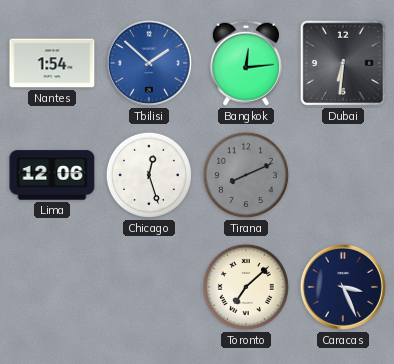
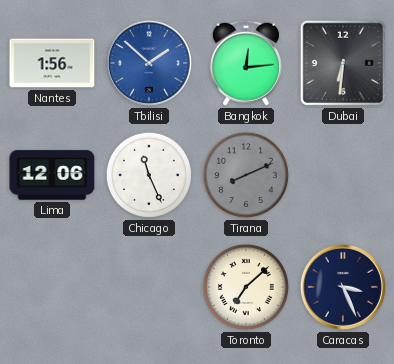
Nantes: 1:54 -> 1:56 (52, 63)
Chicago: 12:27 -> 11:26 (149, 175)
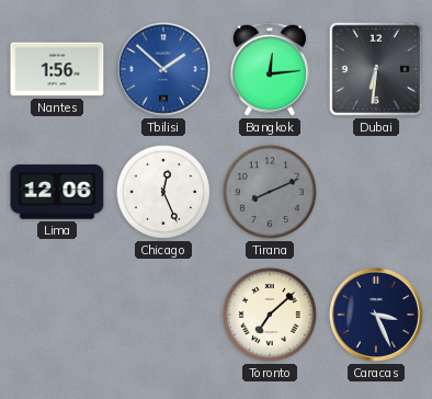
Chicago: 11:26 -> 12:26 (163, 192)
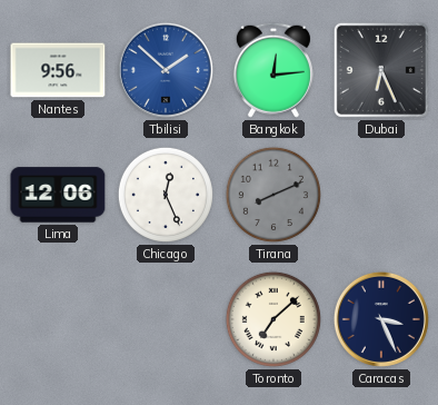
Nantes: 1:56 -> 9:56 (58, 70)
Dubai: 6:31 -> 6:26 (381, 70)
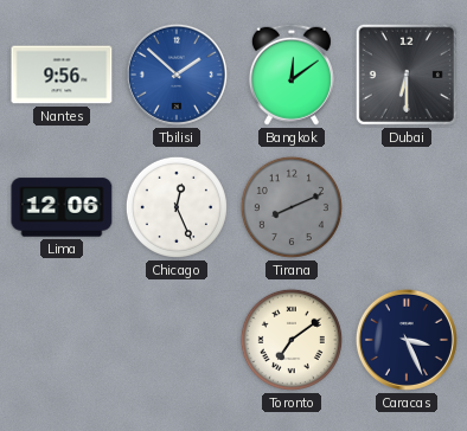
Bangkok: 12:14 -> 12:09 (292, 75)
Dubai: 6:26 -> 6:30 (407, 75)
Toronto: 7:08 -> 7:09 (292, 340)
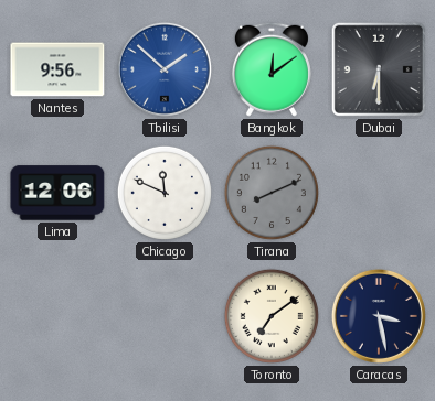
Chicago: 12:26 -> 11:49 (165, 193)
Caracas: 3:26 -> 3:28 (379, 316)
